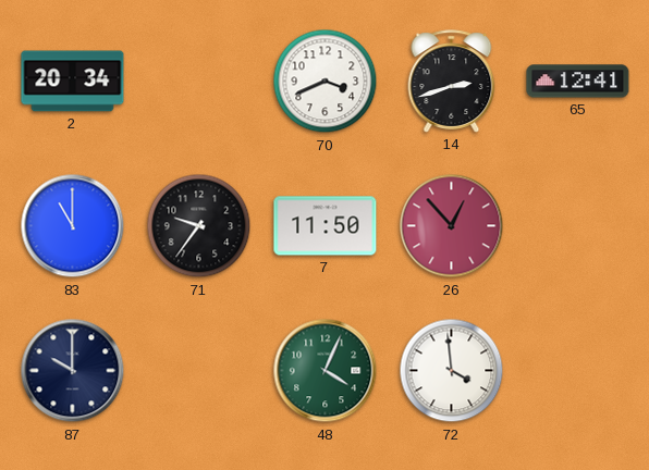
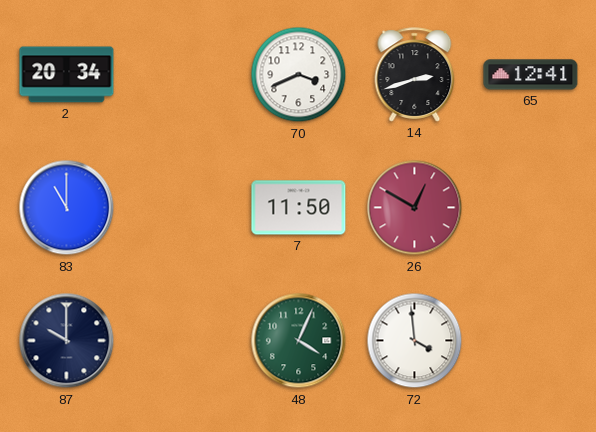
71: 9:36 -> none (199, 226)
26: 12:53 -> 12:50 (415, 208)
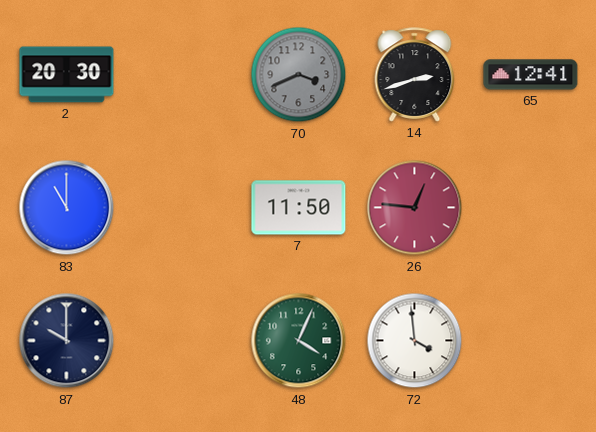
2: 20:34 -> 20:30 (67, 75)
70 dial: white -> grey (299, 75)
26: 12:50 -> 12:46 (415, 208)
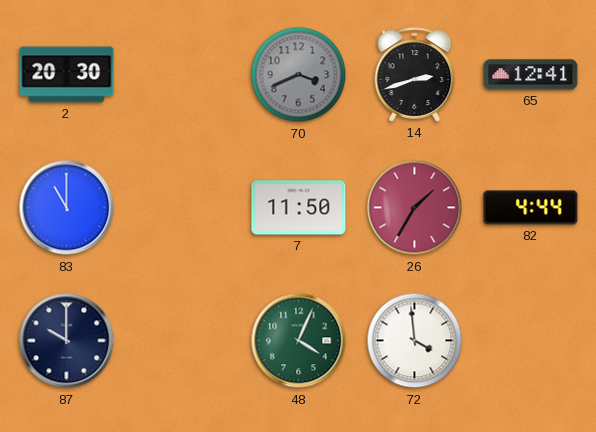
26: 12:46 -> 1:35 (415, 208)
82: none -> 4:44 (531, 208)
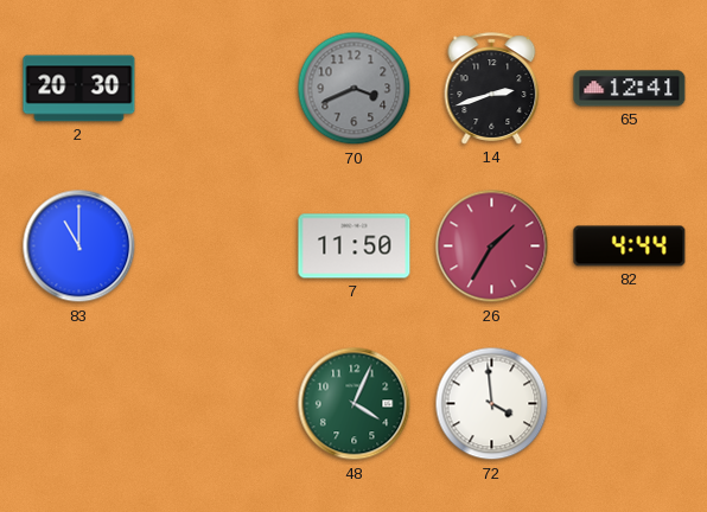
87: 10:00 -> none (67, 341)
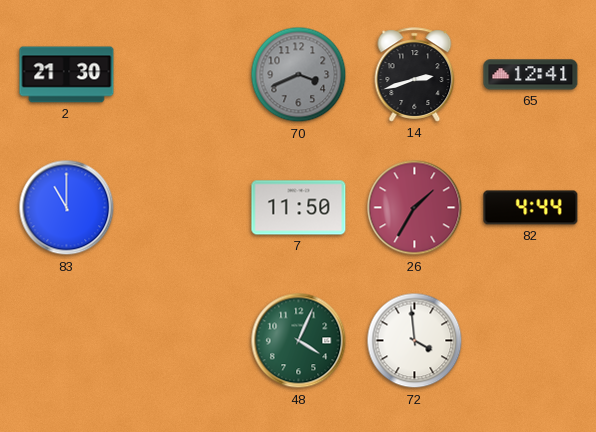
2: 20:30 -> 21:30 (67, 75)
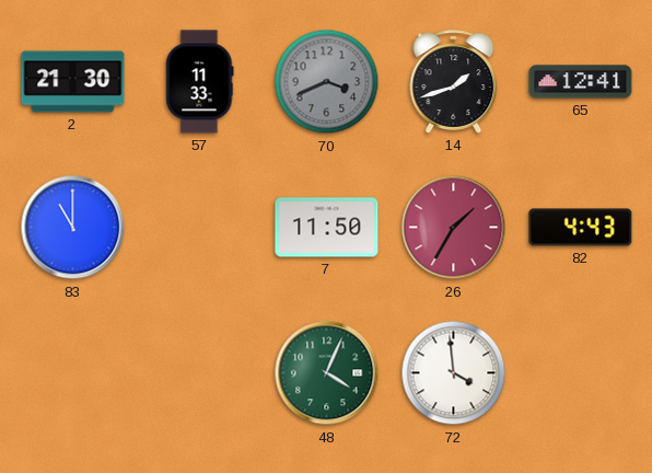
57: none -> 11:33 (200, 82)
14: 2:42 -> 1:42 (454, 82)
82: 4:44 -> 4:43 (581, 228)
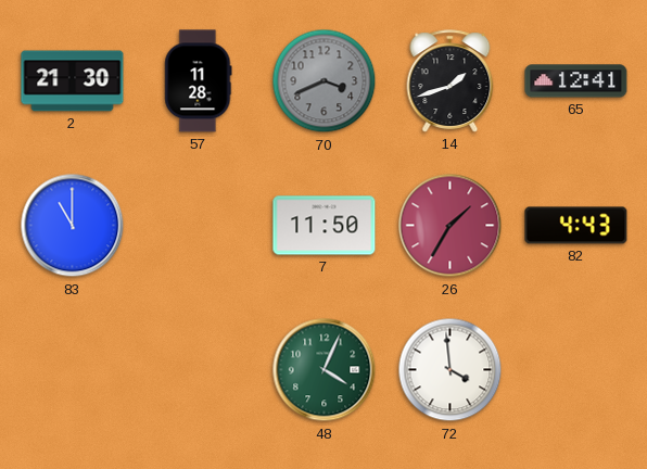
57: 11:33 -> 11:28 (199, 81)
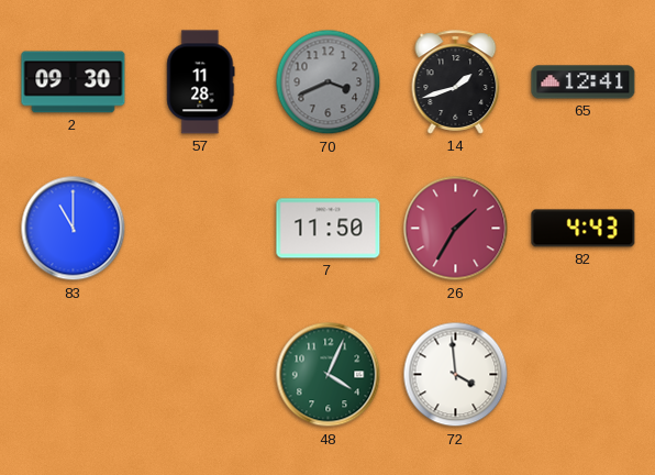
2: 21:30 -> 09:30 (74, 82)
